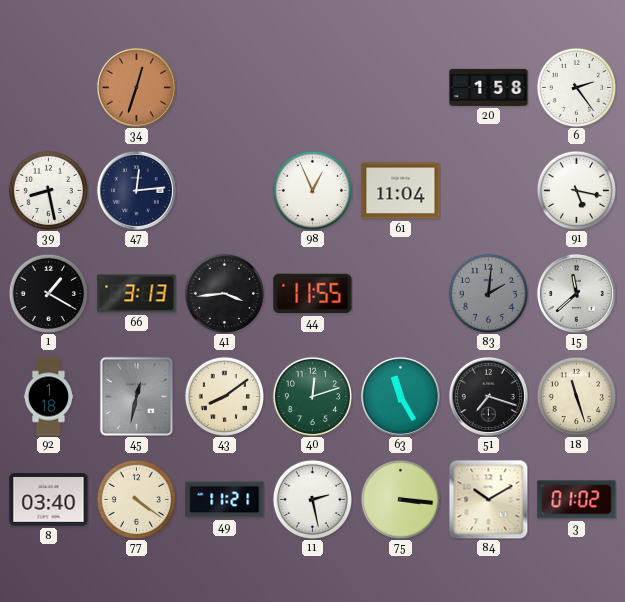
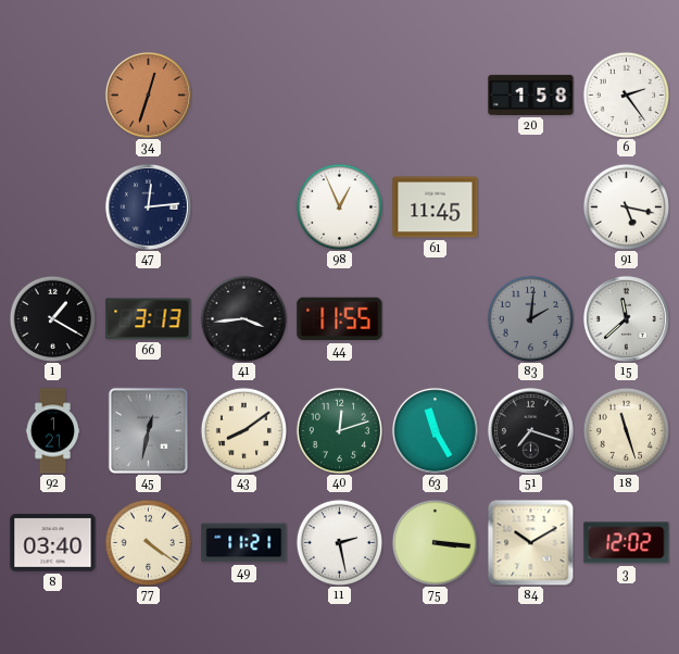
39: 8:28 -> none (48, 190)
61: 11:04 -> 11:45 (436, 207)
92: 1:18 -> 1:21 (53, 431)
3: 01:02 -> 12:02 (627, 543)
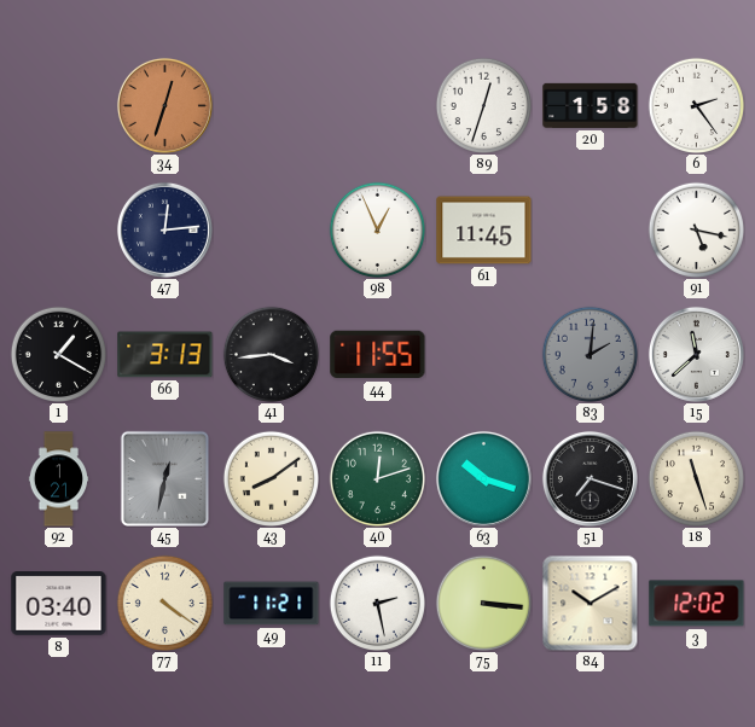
89: none -> 12:33 (483, 105)
63: 11:25 -> 10:18 (483, 478)
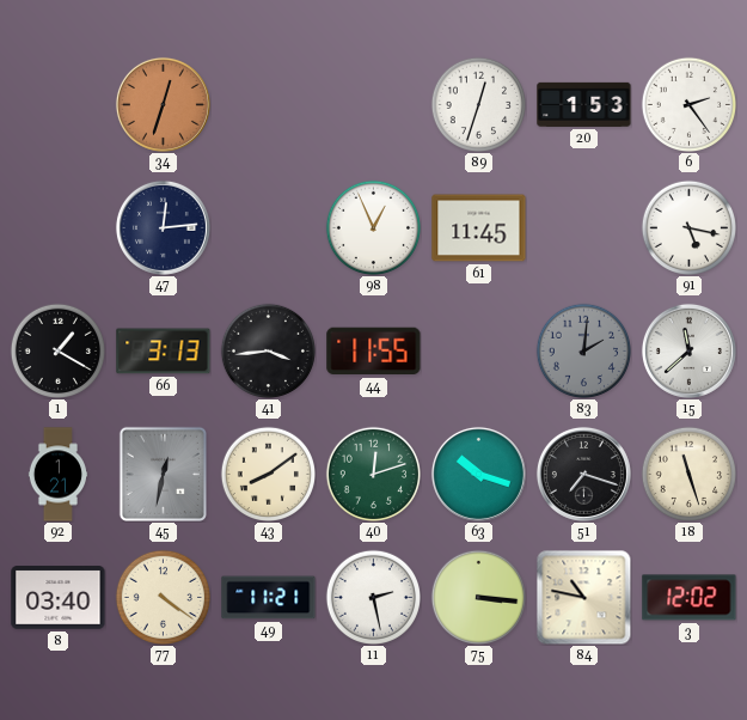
20: 1:58 -> 1:53 (584, 104)
84: 10:10 -> 10:47 (583, 597)
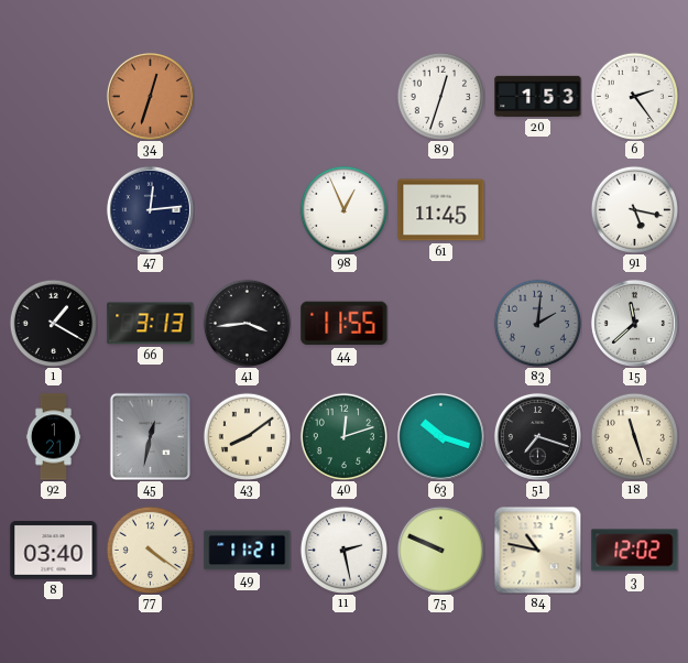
75: 3:16 -> 9:49 (440, 550)
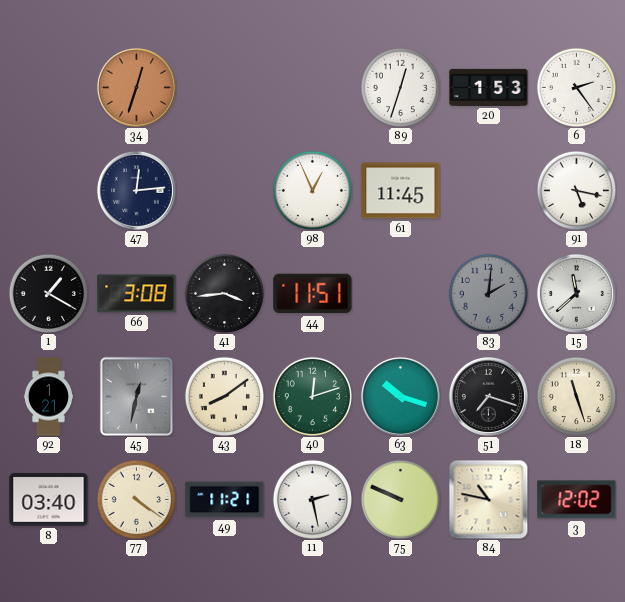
66: 3:13 -> 3:08 (137, 294)
44: 11:55 -> 11:51 (313, 294)
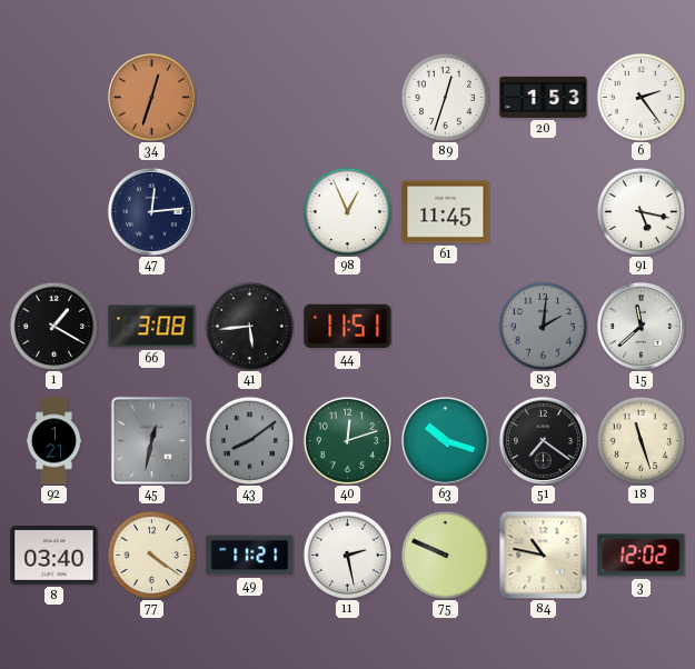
41: 3:44 -> 5:44 (249, 326)
43 dial: cream -> grey (249, 440)
51: 7:18 -> 7:21 (543, 440)
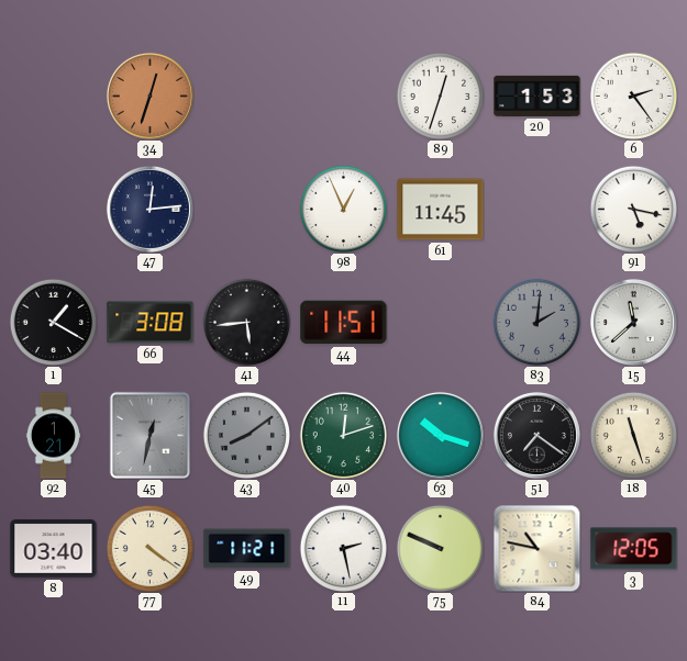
3: 12:02 -> 12:05 (634, 549)
